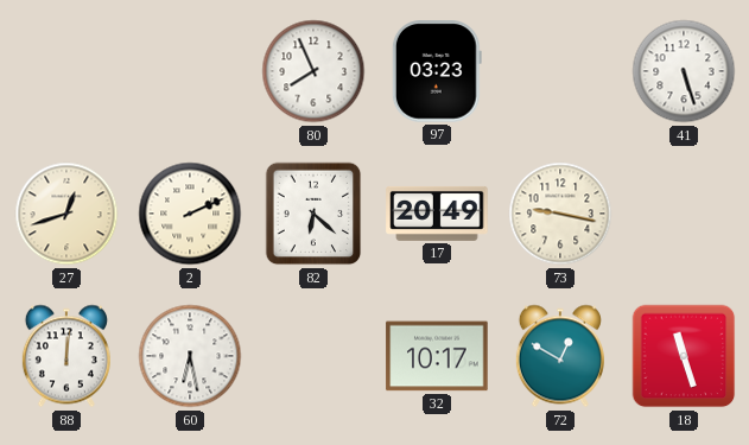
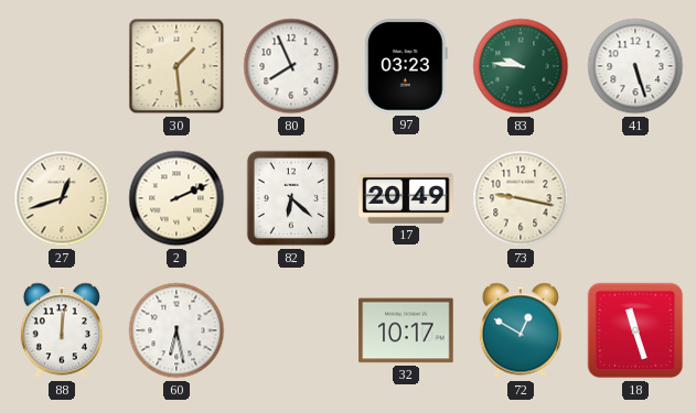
30: none -> 1:29 (176, 66)
83: none -> 9:46 (521, 66)
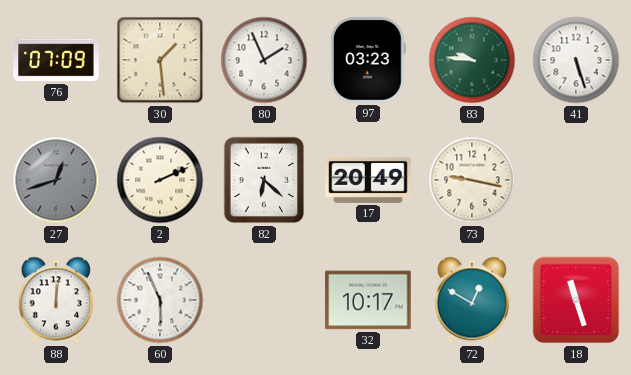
76: none -> 07:09 (56, 60)
80: 7:56 -> 1:56 (264, 60)
27 dial: cream -> grey (56, 180)
60: 6:28 -> 5:56 (160, 300)
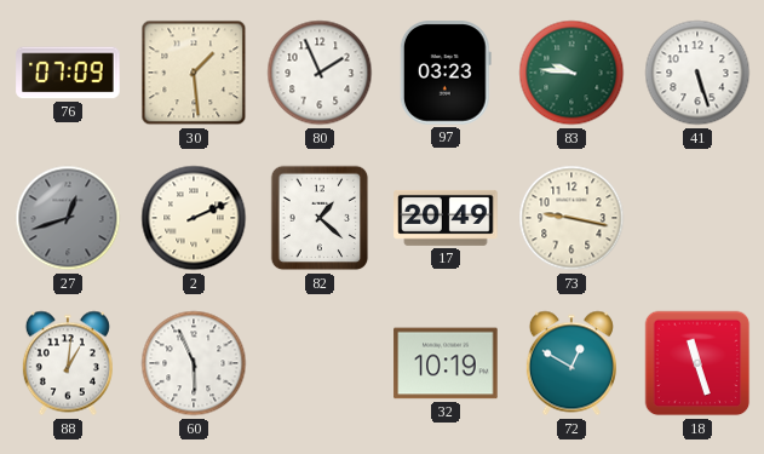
82: 6:22 -> 1:22 (320, 218)
88: 12:01 -> 1:01 (68, 363)
32: 10:17 -> 10:19 (446, 363)
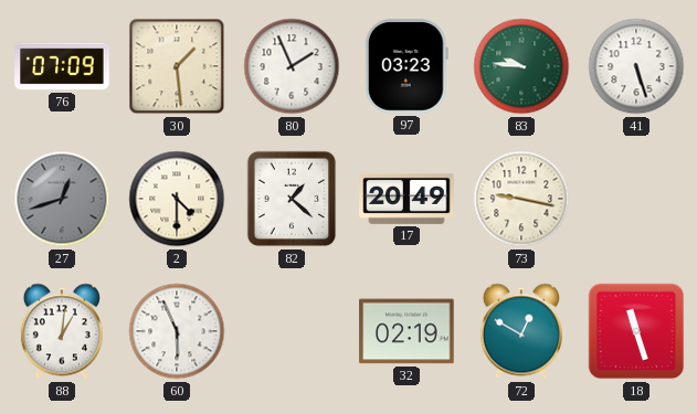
2: 2:11 -> 4:30 (177, 199)
32: 10:19 -> 02:19 (406, 331)
